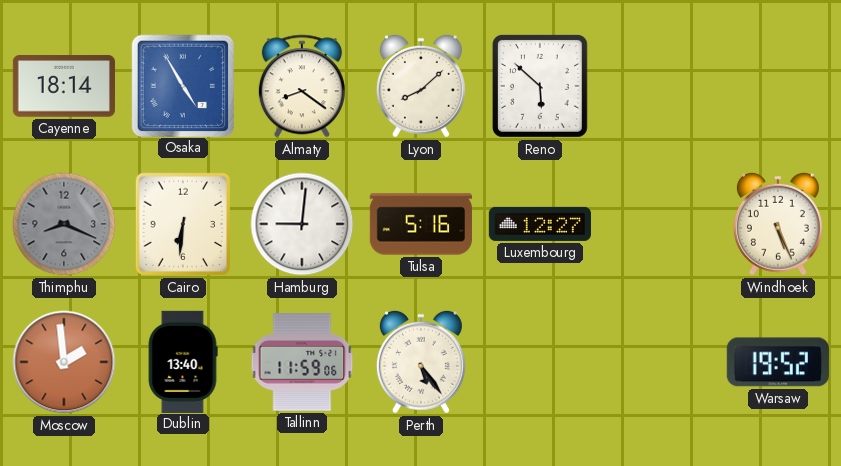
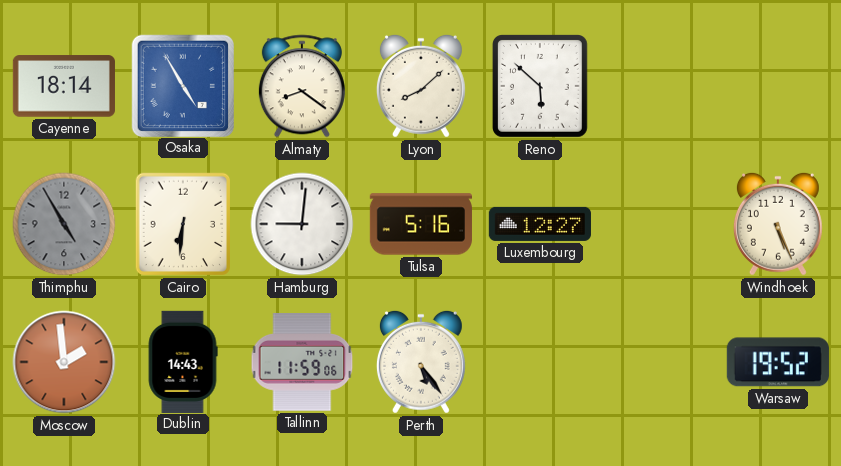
Thimphu: 8:19 -> 4:55 (64, 224)
Dublin: 13:40 -> 14:43 (183, 361)
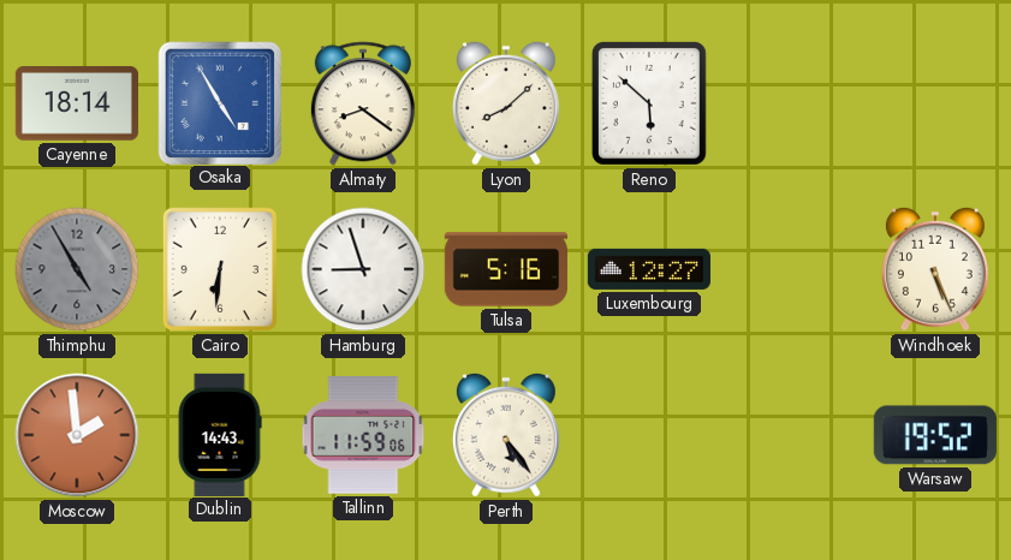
Hamburg: 9:01 -> 8:57 (363, 269)
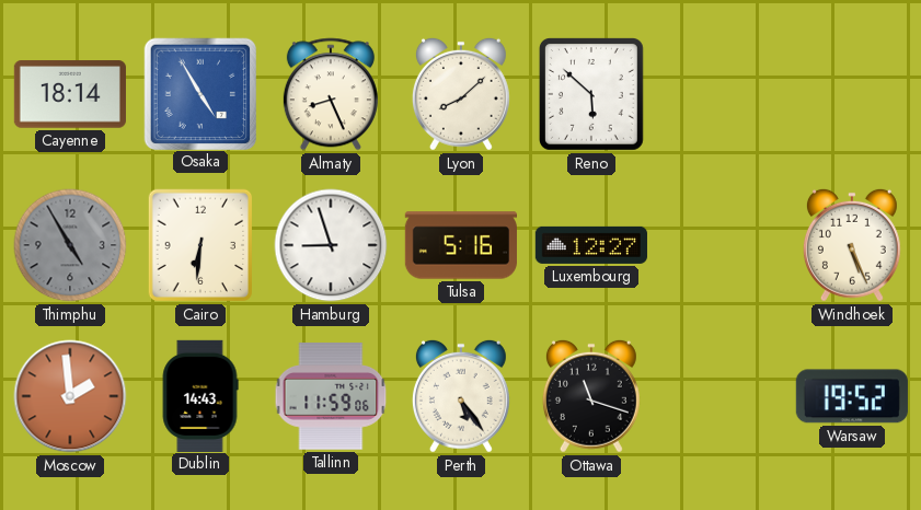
Almaty: 8:21 -> 8:26 (331, 94)
Ottawa: none -> 11:18 (591, 396)
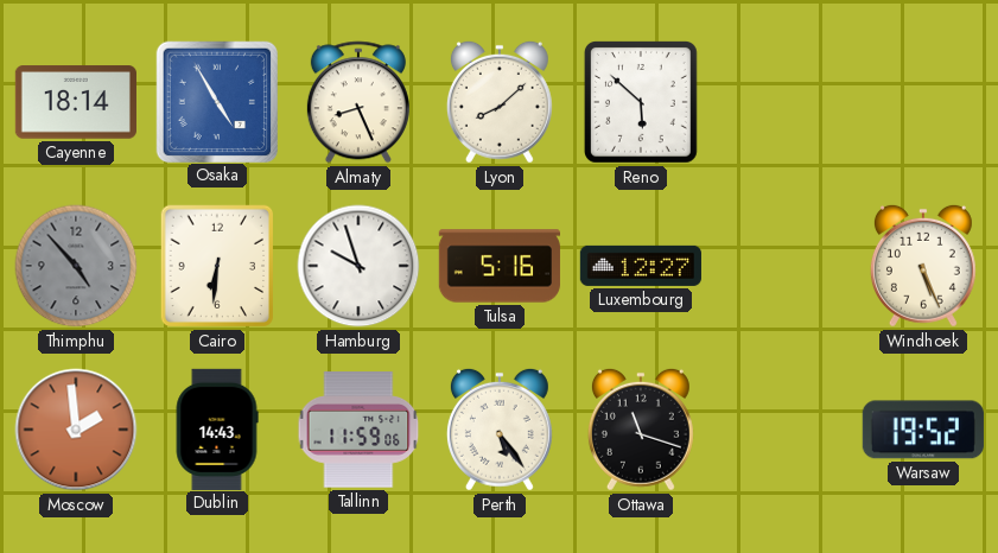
Thimphu: 4:55 -> 4:53 (76, 266)
Hamburg: 8:57 -> 9:57 (358, 266)
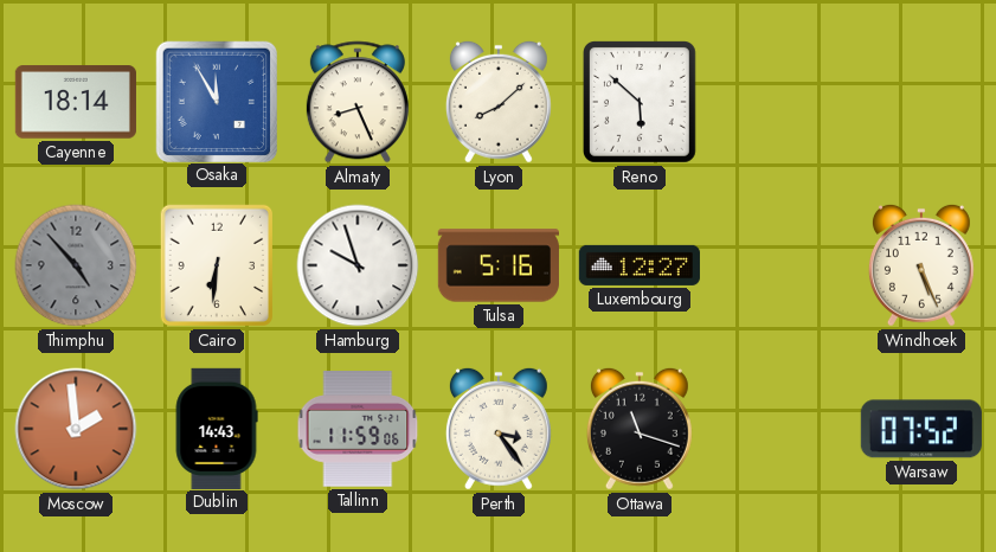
Osaka: 4:55 -> 11:55 (216, 101)
Perth: 5:24 -> 3:24 (499, 429)
Warsaw: 19:52 -> 07:52 (921, 429)
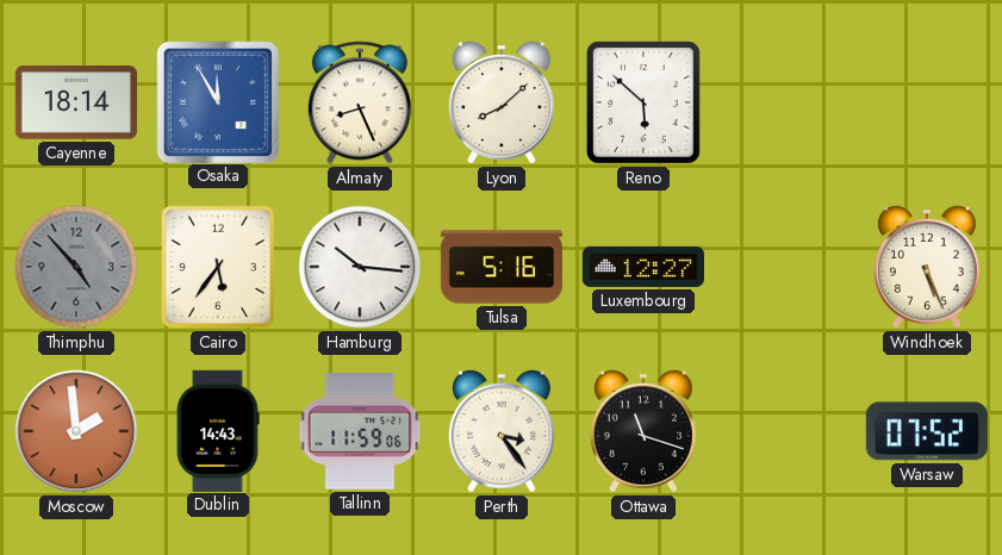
Cairo: 6:31 -> 5:36 (217, 267)
Hamburg: 9:57 -> 10:16 (360, 267)
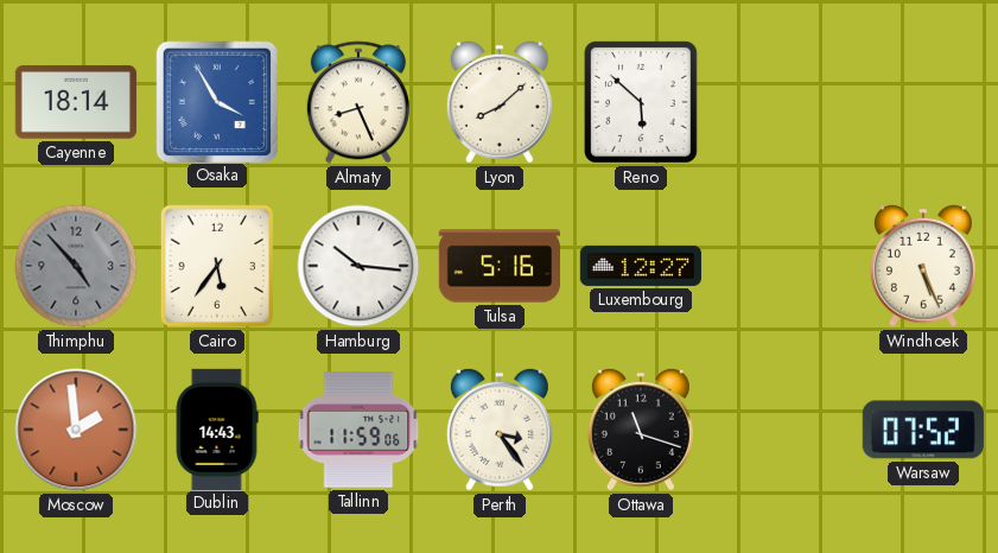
Osaka: 11:55 -> 3:55 (216, 101)
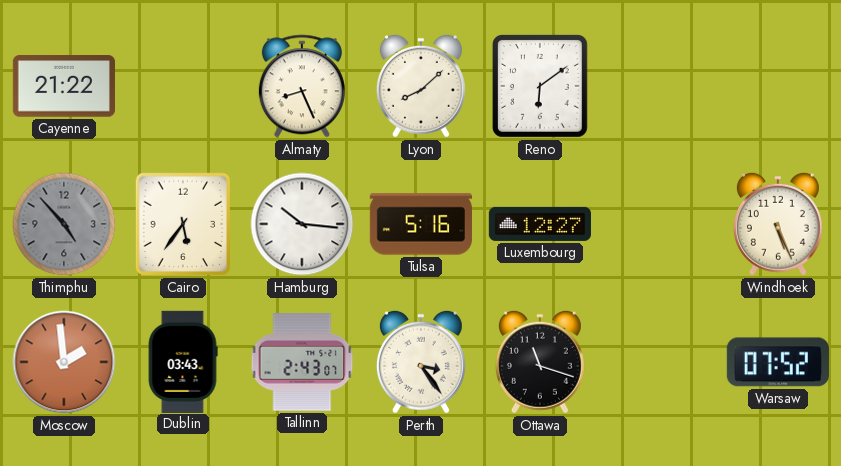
Cayenne: 18:14 -> 21:22 (64, 86)
Osaka: 3:55 -> none (216, 101)
Reno: 5:52 -> 6:09 (540, 87)
Dublin: 14:43 -> 03:43 (183, 361)
Tallinn: 11:59 -> 2:43 (302, 362)
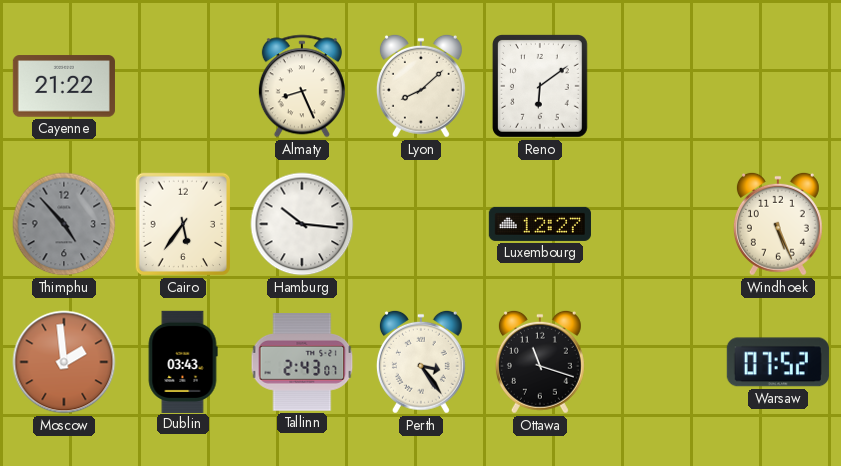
Tulsa: 5:16 -> none (421, 224)
